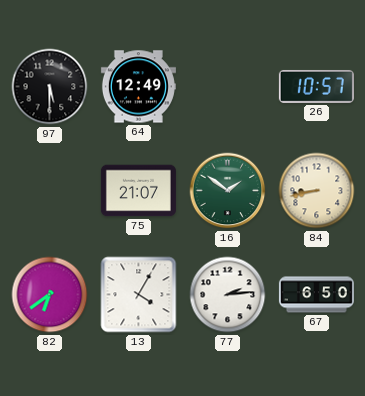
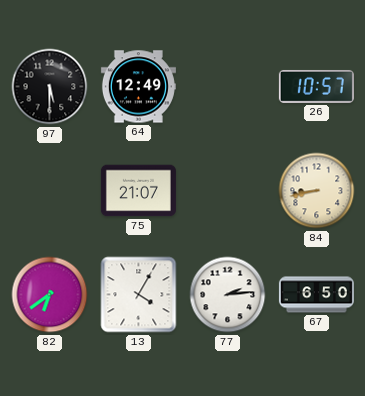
16: 1:51 -> none (228, 191)
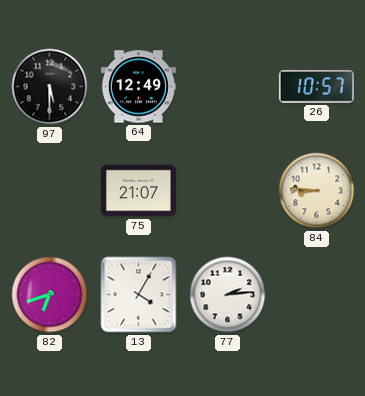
84: 8:43 -> 8:46 (317, 191)
82: 6:39 -> 6:42 (50, 295)
67: 6:50 -> none (316, 295)
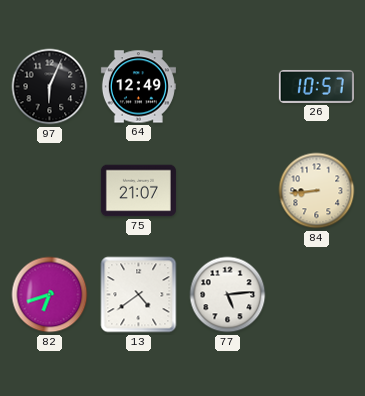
97: 5:30 -> 6:04 (50, 87)
84: 8:46 -> 8:44 (317, 191)
13: 4:05 -> 4:39 (139, 295)
77: 2:14 -> 5:14 (228, 295)
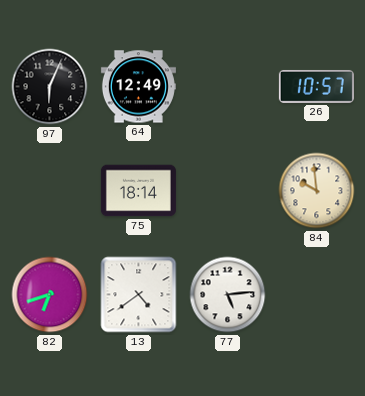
75: 21:07 -> 18:14 (138, 191)
84: 8:44 -> 9:59 (317, 191)
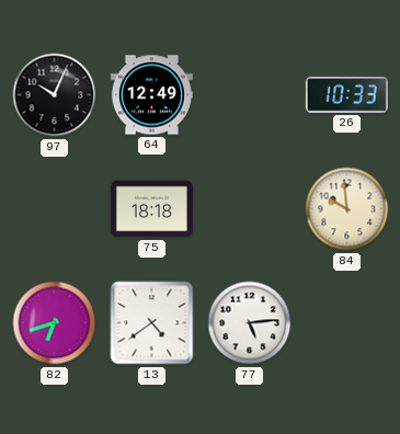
97: 6:04 -> 10:04 (55, 95)
26: 10:57 -> 10:33 (346, 94)
75: 18:14 -> 18:18 (151, 209)
